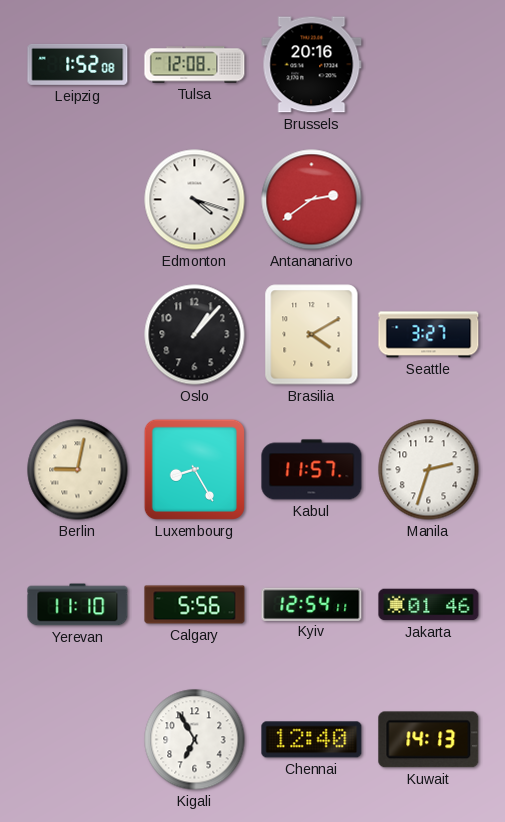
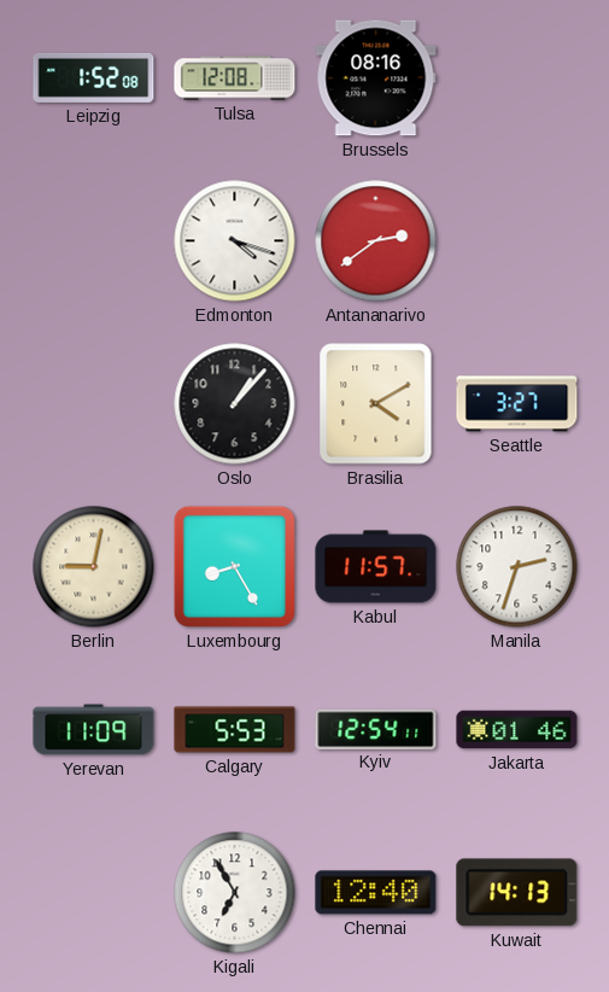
Brussels: 20:16 -> 08:16 (376, 78)
Yerevan: 11:10 -> 11:09 (94, 730)
Calgary: 5:56 -> 5:53 (235, 730)
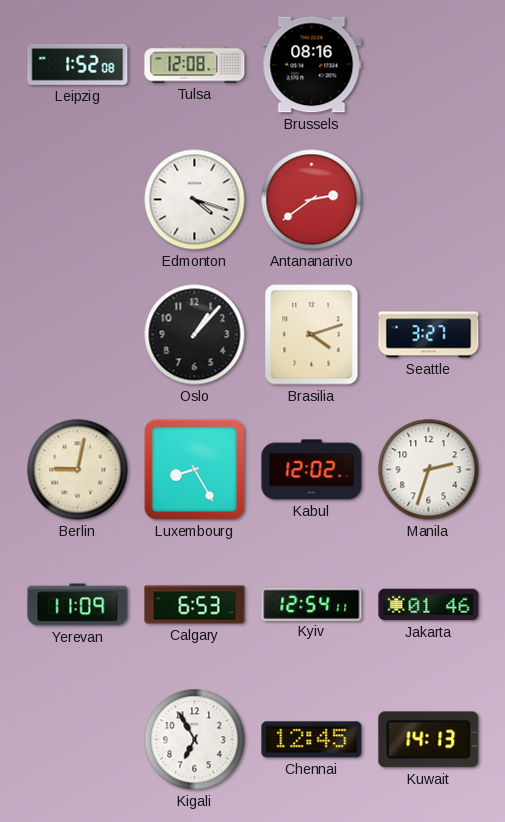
Brasilia: 4:10 -> 4:12 (312, 335)
Kabul: 11:57 -> 12:02 (312, 470)
Calgary: 5:53 -> 6:53 (195, 605)
Chennai: 12:40 -> 12:45 (312, 740)
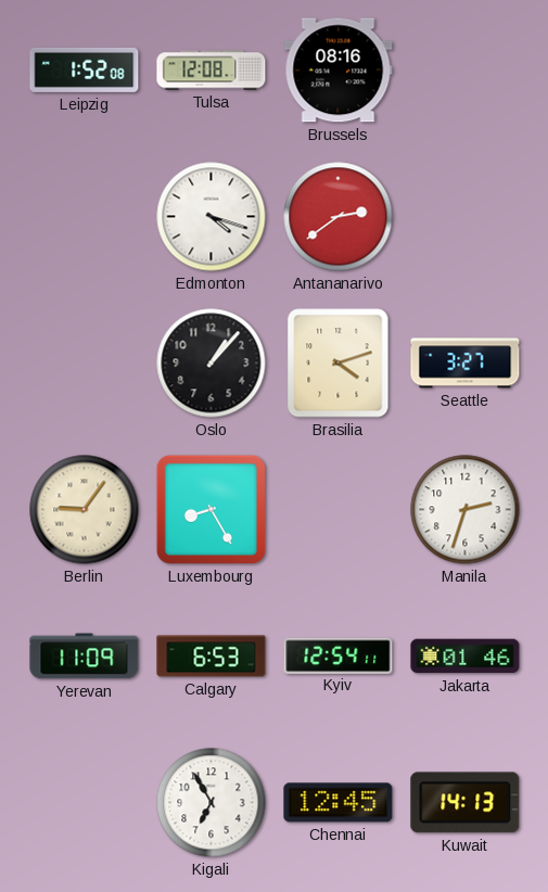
Berlin: 9:02 -> 9:06 (85, 510)
Kabul: 12:02 -> none (312, 470)
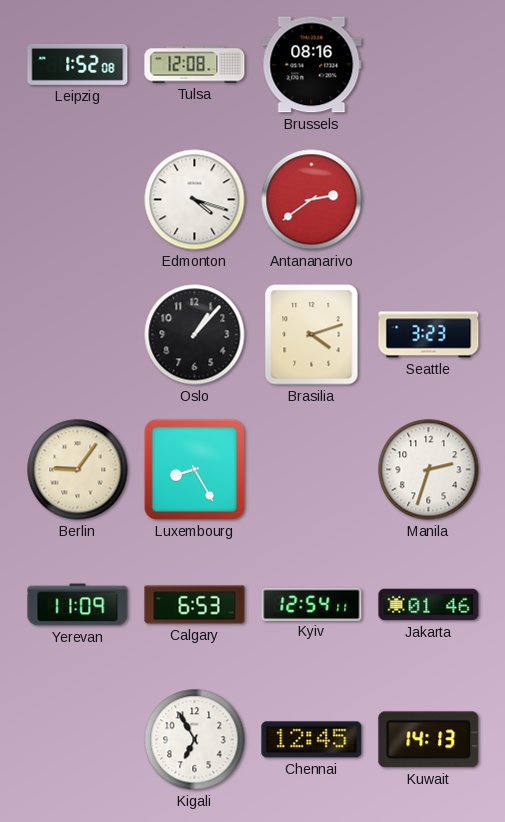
Seattle: 3:27 -> 3:23 (429, 335)
